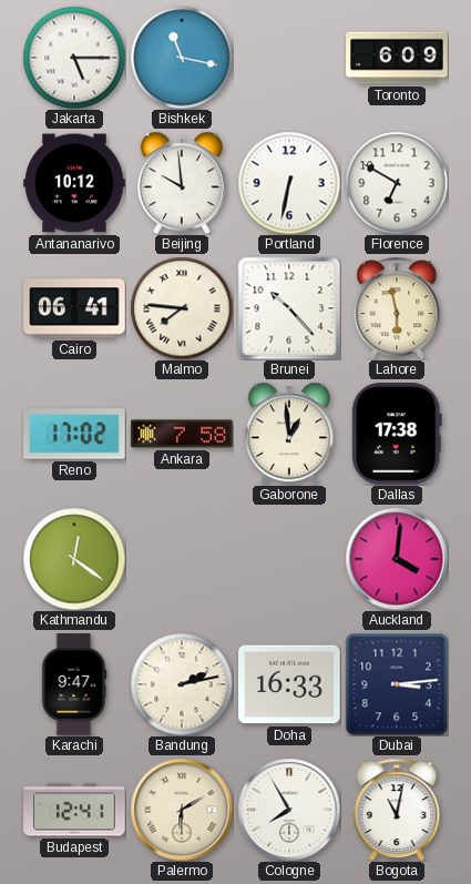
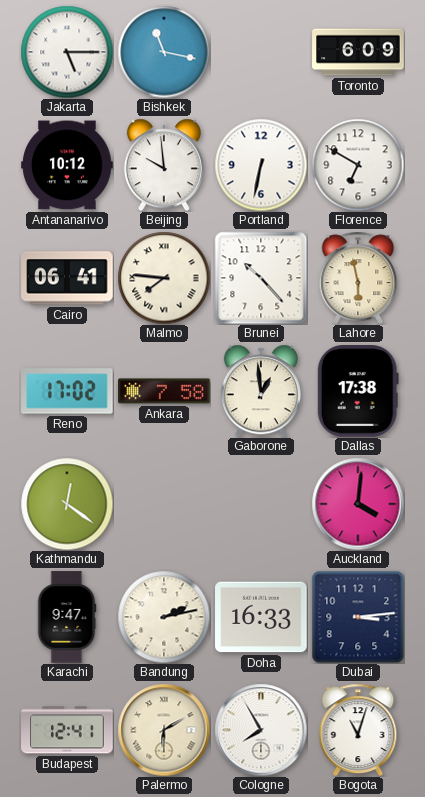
Bogota: 11:02 -> 11:03 (358, 729)
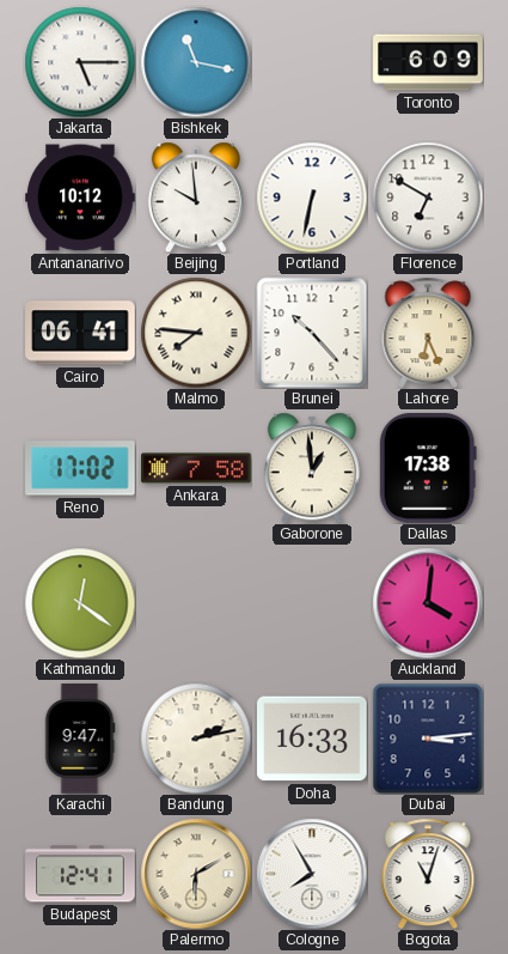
Lahore: 5:58 -> 6:26 (428, 332)
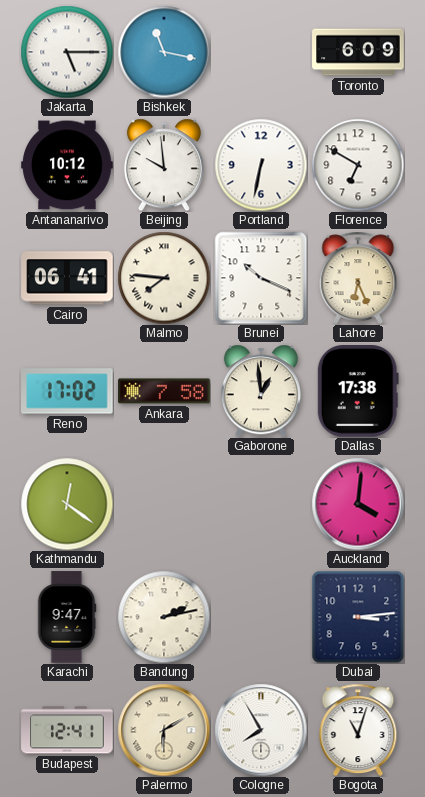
Brunei: 10:23 -> 10:19 (261, 278)
Doha: 16:33 -> none (312, 739)
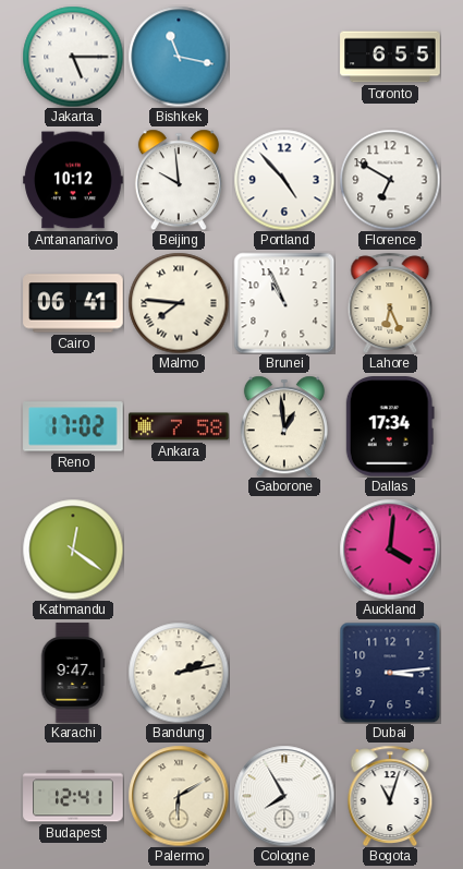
Toronto: 6:09 -> 6:55 (390, 57)
Portland: 6:32 -> 4:53 (284, 180)
Brunei: 10:19 -> 10:56 (284, 303)
Dallas: 17:38 -> 17:34 (390, 426)
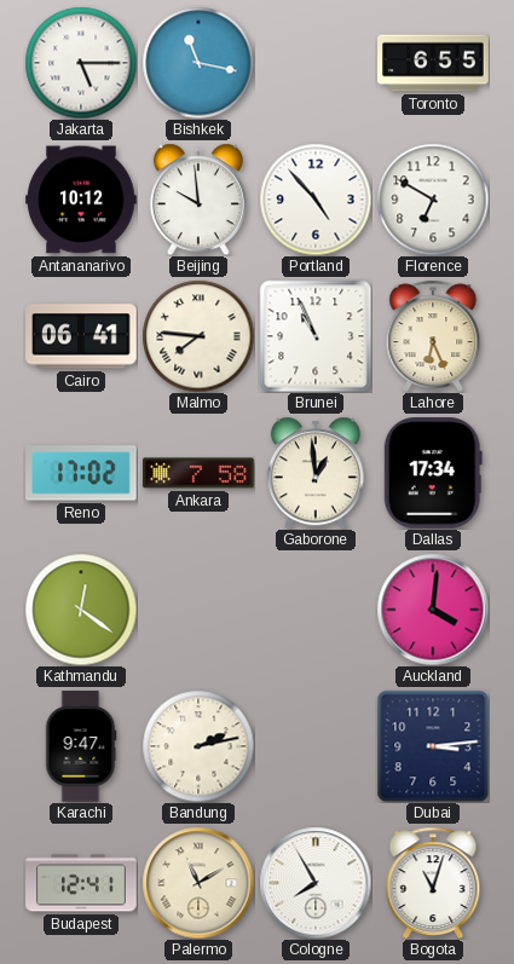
Palermo: 6:10 -> 11:10 (198, 883)
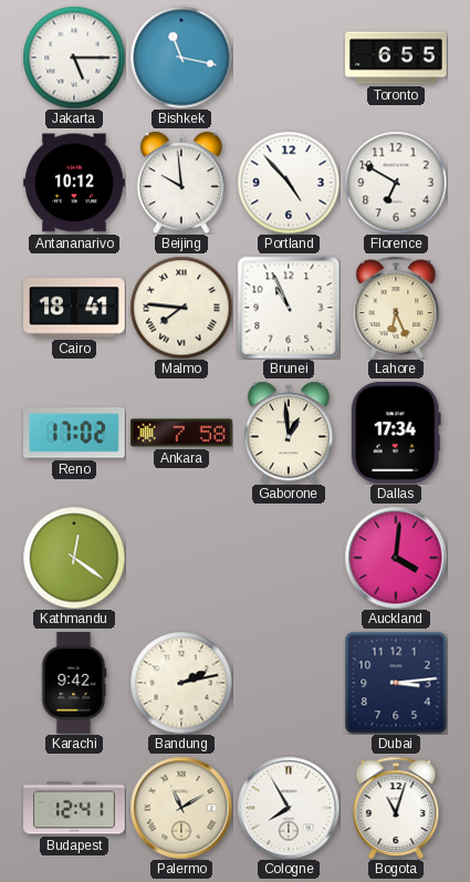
Cairo: 06:41 -> 18:41 (74, 308)
Karachi: 9:47 -> 9:42 (74, 683)
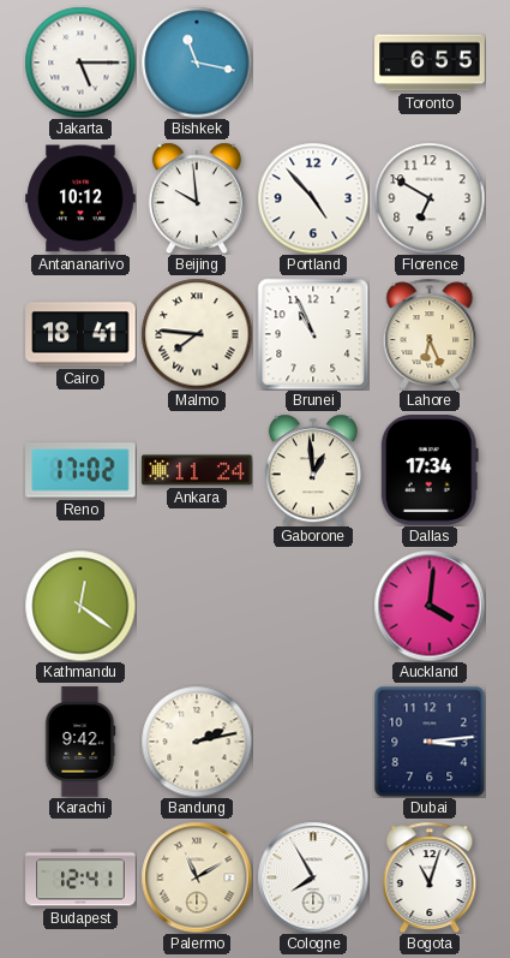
Ankara: 7:58 -> 11:24 (197, 470)
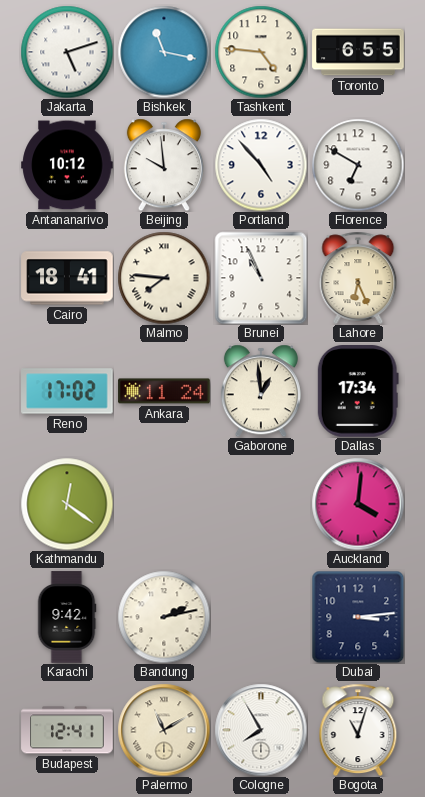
Jakarta: 5:15 -> 5:12 (67, 52)
Tashkent: none -> 4:46 (261, 52)
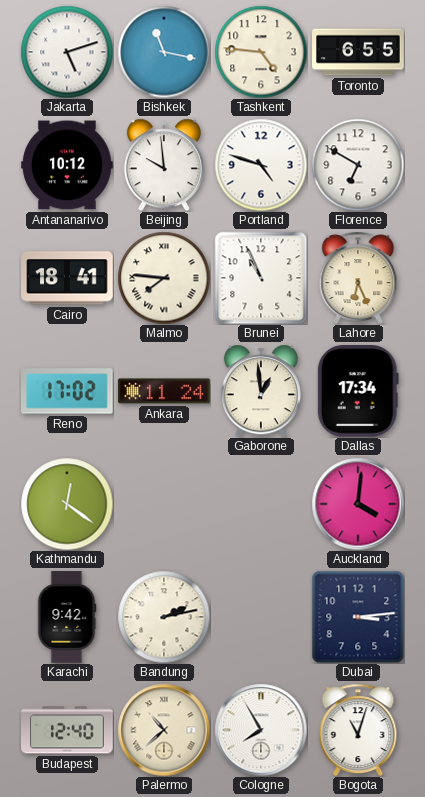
Portland: 4:53 -> 4:48 (261, 165)
Budapest: 12:41 -> 12:40 (67, 730)
Palermo: 11:10 -> 10:38 (164, 730)
